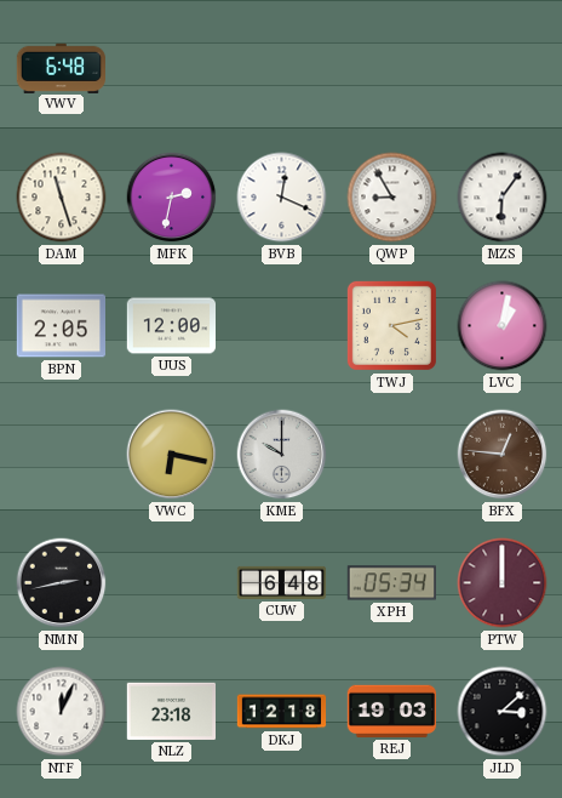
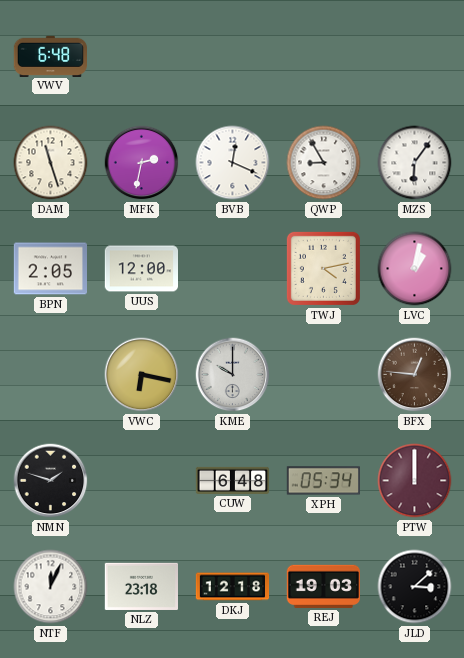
NMN: 2:43 -> 1:48 (51, 481)
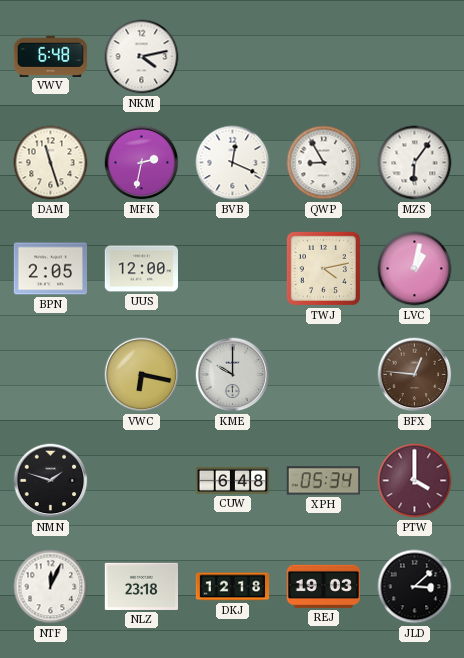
NKM: none -> 4:13 (142, 57)
PTW: 12:00 -> 4:00 (415, 481)
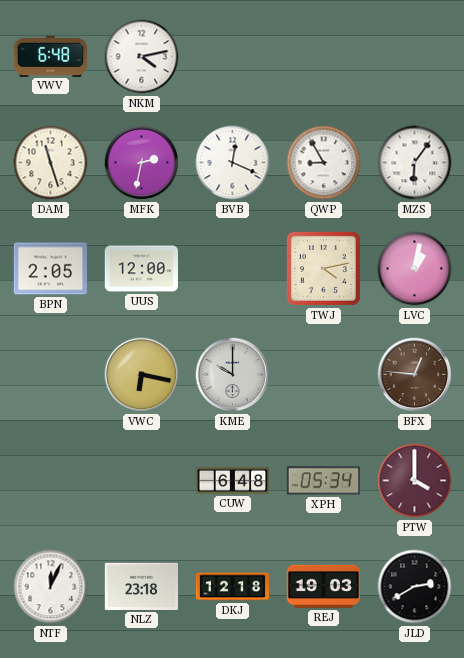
NMN: 1:48 -> none (51, 481)
JLD: 3:08 -> 2:40 (415, 587)
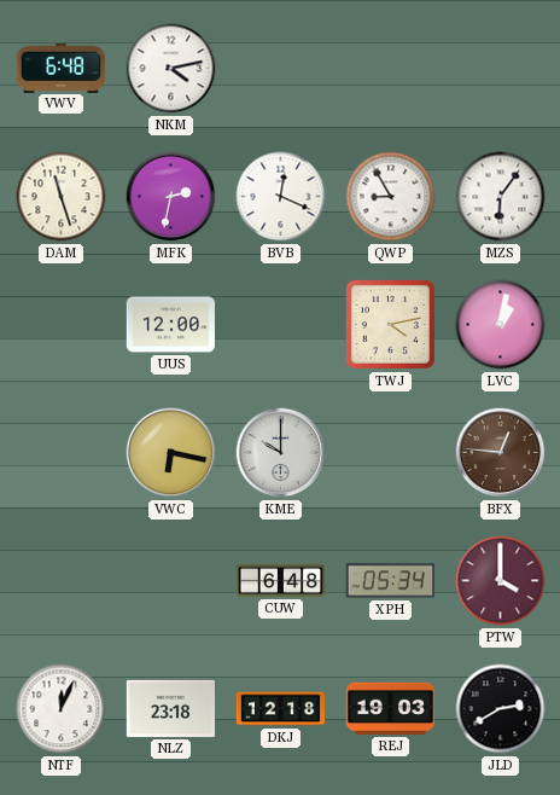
BPN: 2:05 -> none (50, 269)
